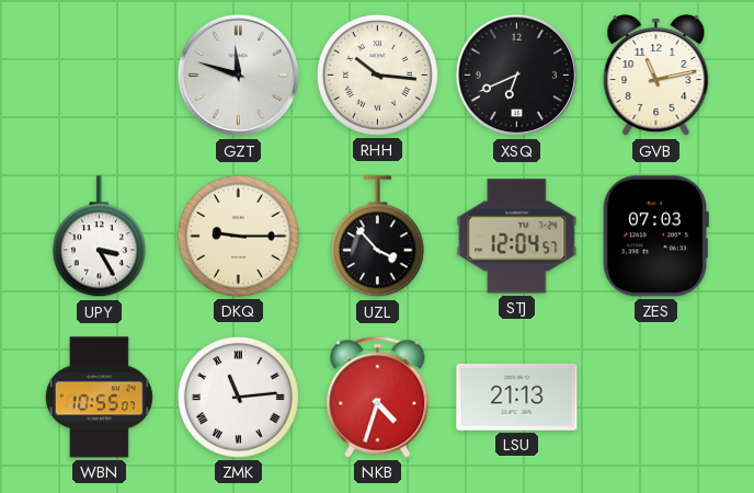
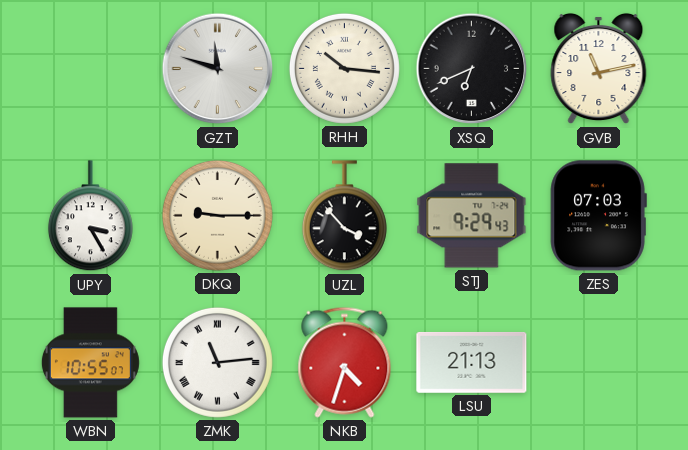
STJ: 12:04 -> 9:29 (472, 216)
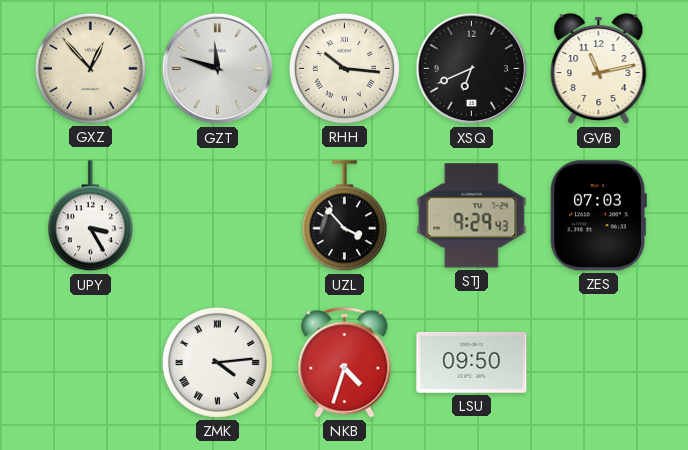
GXZ: none -> 12:53 (90, 68)
DKQ: 9:15 -> none (217, 215)
WBN: 10:55 -> none (90, 363)
ZMK: 11:14 -> 4:14 (217, 362)
LSU: 21:13 -> 09:50 (472, 362)
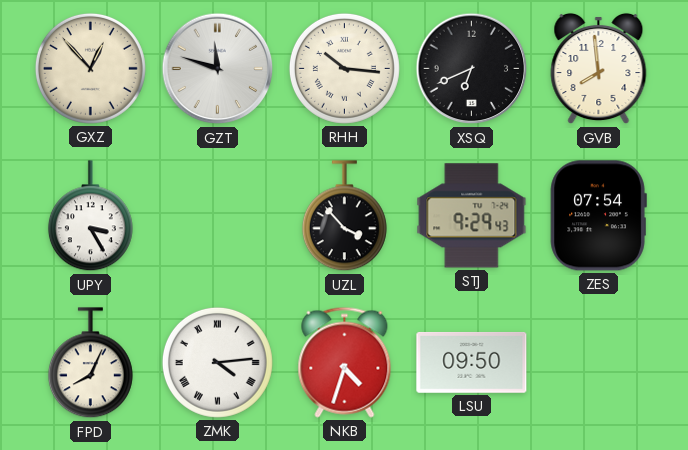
GVB: 11:13 -> 7:59 (599, 69)
ZES: 07:03 -> 07:54 (598, 216)
FPD: none -> 8:04 (90, 363)
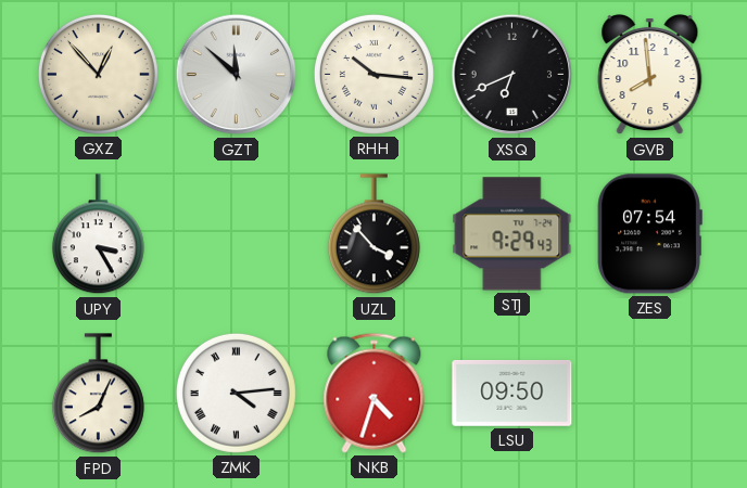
GZT: 11:48 -> 11:52 (237, 75)
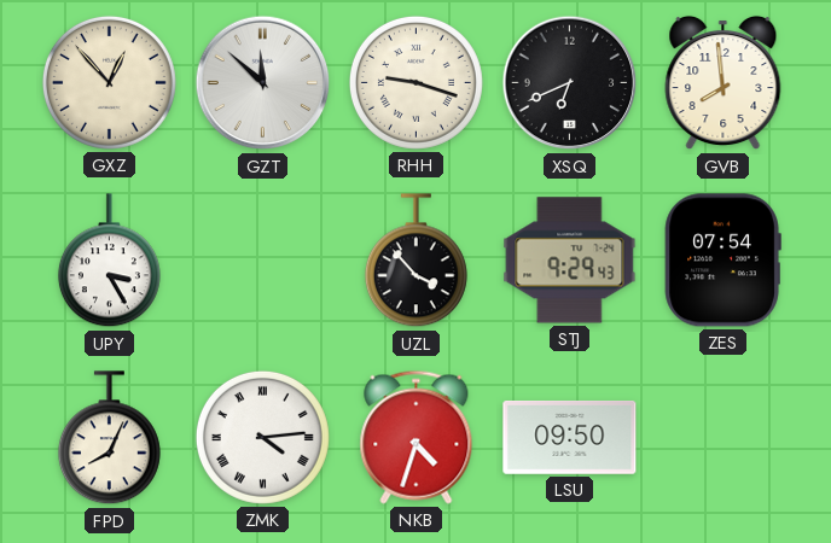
RHH: 10:16 -> 9:18 (415, 82)
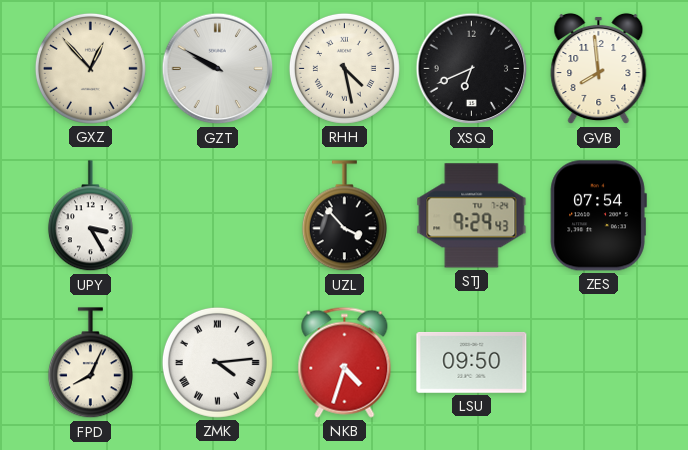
GZT: 11:52 -> 9:50 (218, 69)
RHH: 9:18 -> 4:28 (344, 68)
